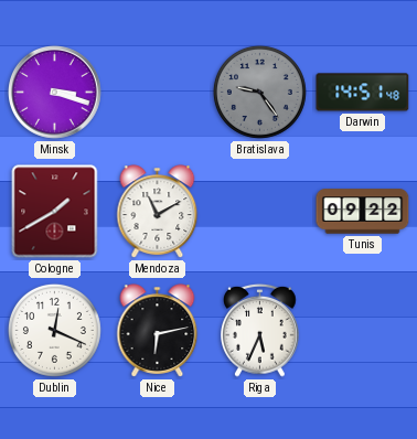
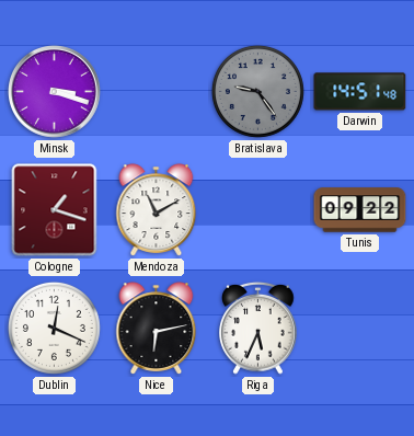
Cologne: 1:40 -> 1:18 (55, 210)
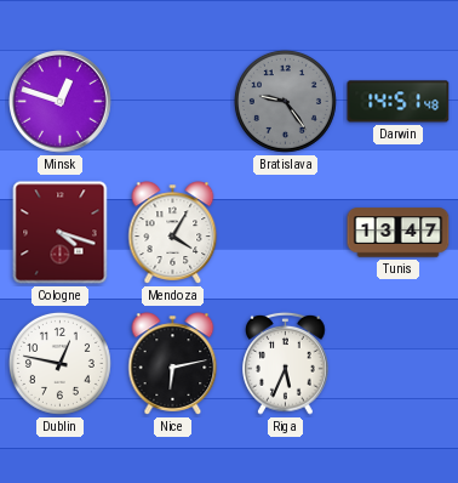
Minsk: 3:18 -> 12:48 (61, 102)
Cologne: 1:18 -> 4:18 (61, 233)
Mendoza: 11:10 -> 4:05 (173, 233)
Tunis: 09:22 -> 13:47 (399, 233)
Dublin: 12:19 -> 12:47 (59, 363)
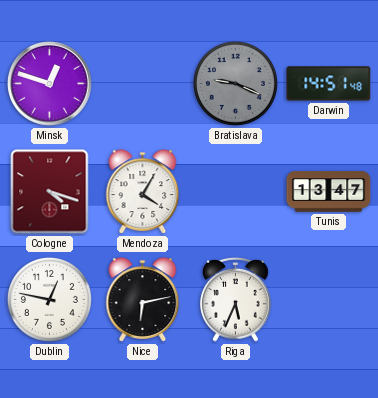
Bratislava: 9:24 -> 9:19 (235, 83)
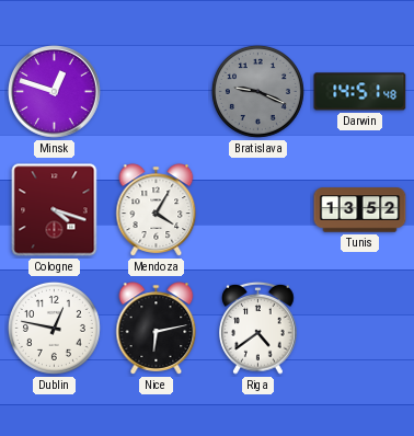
Tunis: 13:47 -> 13:52 (360, 210)
Riga: 5:34 -> 4:39 (258, 328)
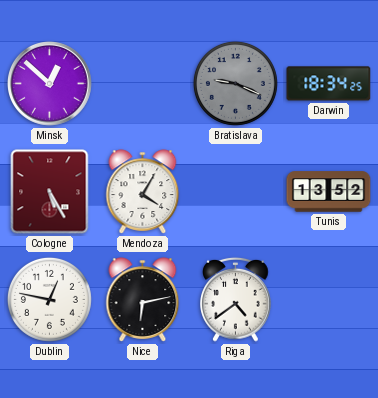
Minsk: 12:48 -> 12:52 (50, 84)
Darwin: 14:51 -> 18:34 (329, 84)
Cologne: 4:18 -> 5:25 (50, 192)
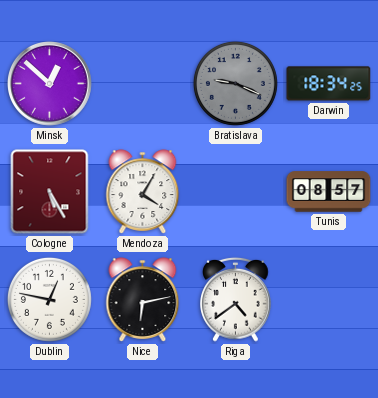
Tunis: 13:52 -> 08:57 (329, 192)
